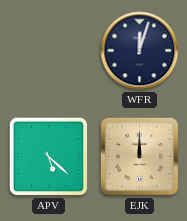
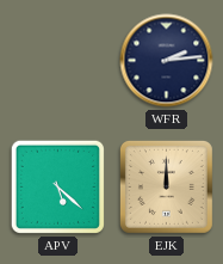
WFR: 12:03 -> 2:14 (167, 61)
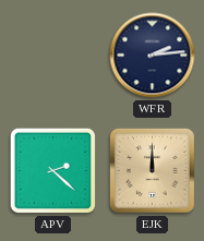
APV: 5:22 -> 2:22 (52, 170)
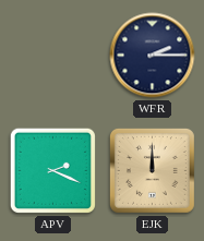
WFR: 2:14 -> 2:15 (153, 56)
APV: 2:22 -> 2:19 (52, 170)
